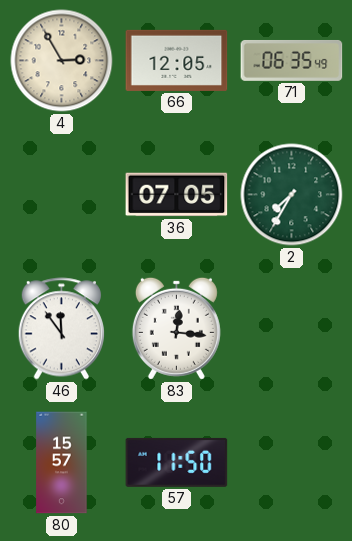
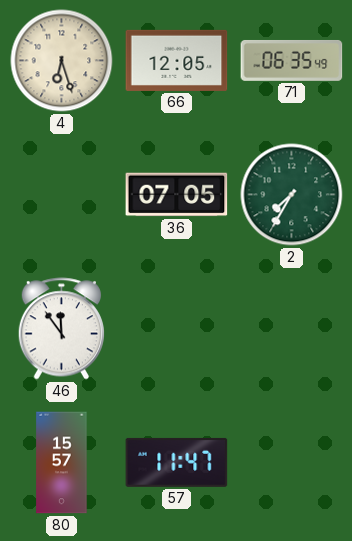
4: 2:55 -> 6:27 (62, 61)
83: 12:16 -> none (176, 328)
57: 11:50 -> 11:47 (177, 462)
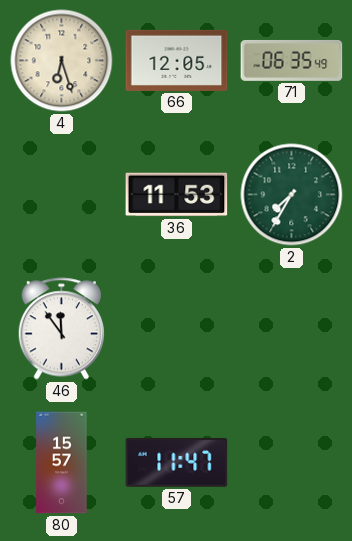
36: 07:05 -> 11:53 (177, 195)
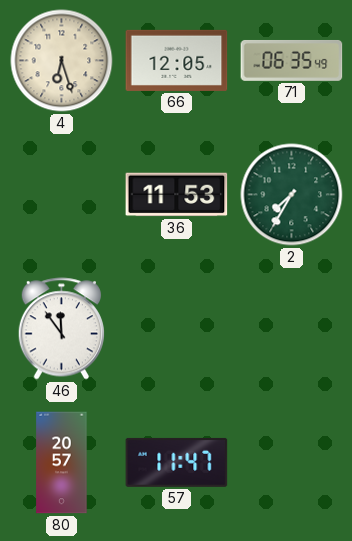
80: 15:57 -> 20:57 (62, 463)
